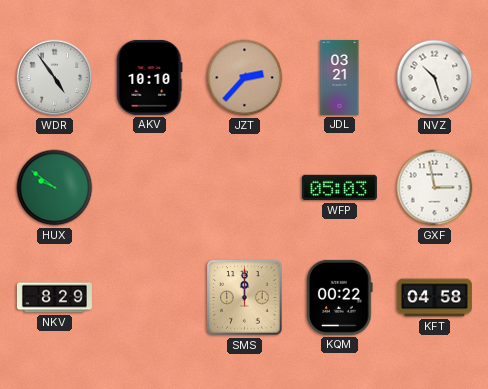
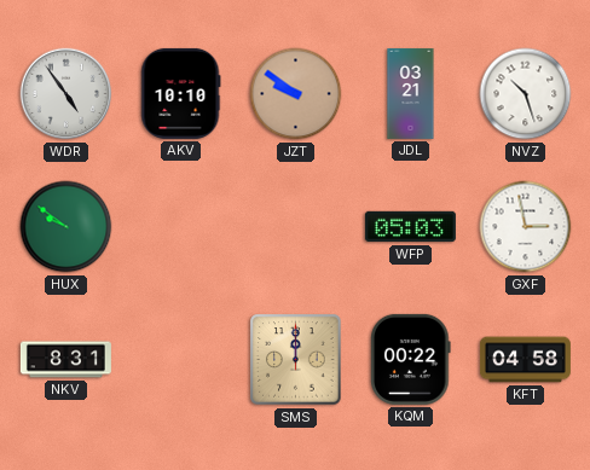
JZT: 2:37 -> 9:51 (296, 94)
NKV: 8:29 -> 8:31 (65, 360)
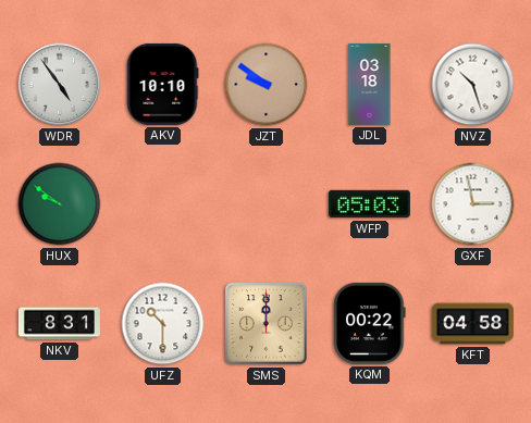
JDL: 03:21 -> 03:18 (370, 84)
UFZ: none -> 10:30 (163, 324)
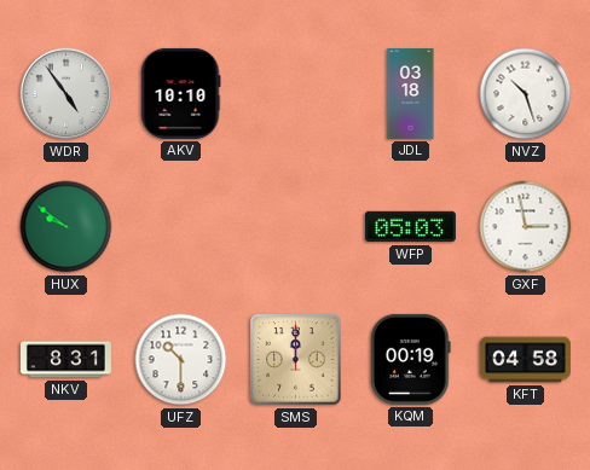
JZT: 9:51 -> none (267, 85)
KQM: 00:22 -> 00:19 (411, 359)
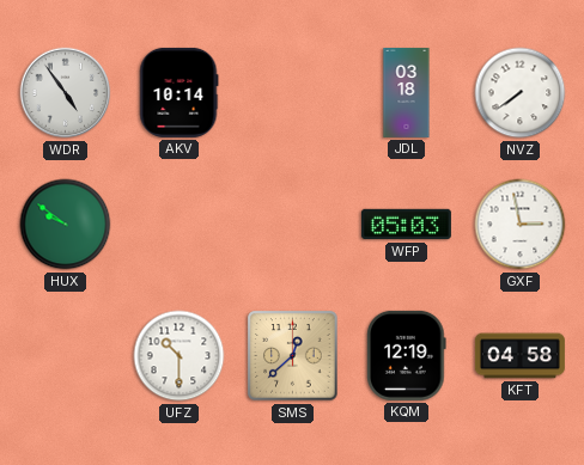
AKV: 10:10 -> 10:14 (178, 92)
NVZ: 10:27 -> 7:39 (521, 93)
NKV: 8:31 -> none (65, 360)
SMS: 12:00 -> 12:38 (293, 356)
KQM: 00:19 -> 12:19 (407, 355)
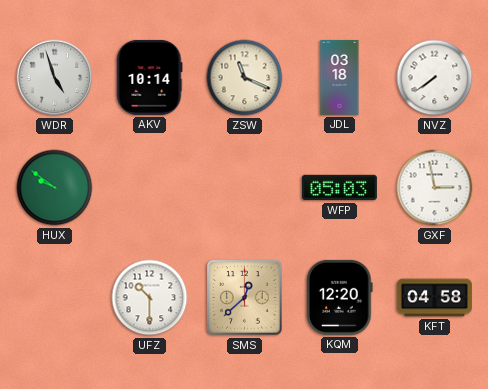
WDR: 4:54 -> 4:57 (55, 78)
ZSW: none -> 11:19 (245, 78)
KQM: 12:19 -> 12:20 (340, 297)
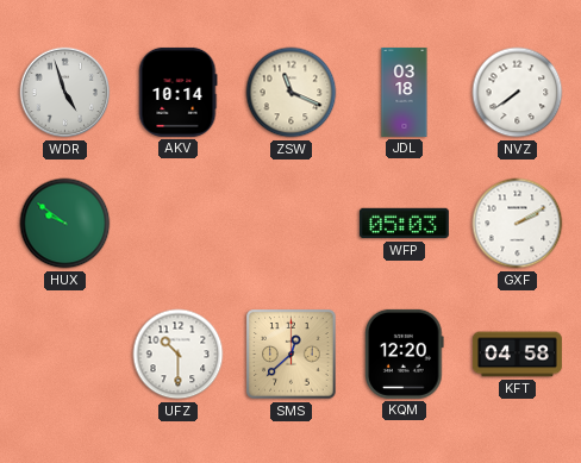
GXF: 2:58 -> 2:10 (518, 224)
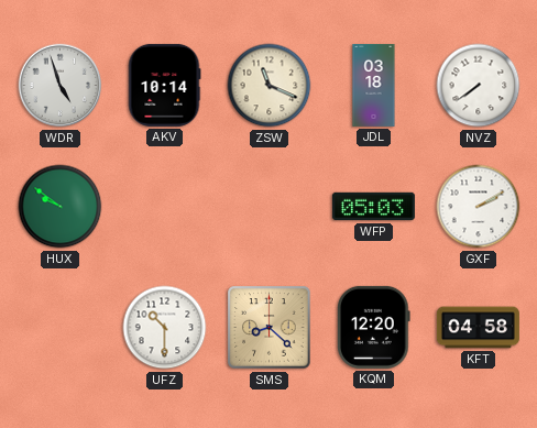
SMS: 12:38 -> 8:22 (270, 328)
